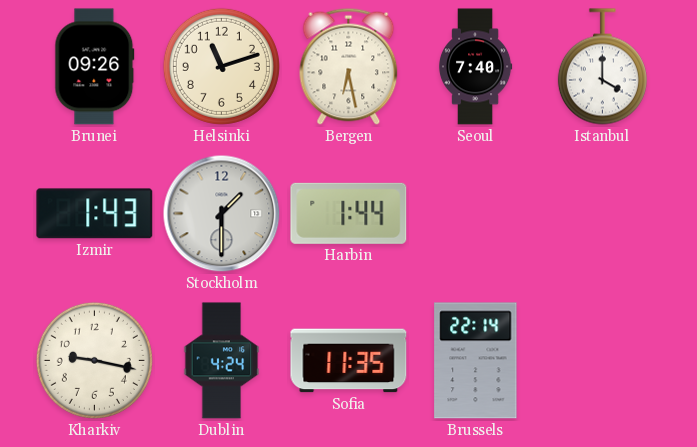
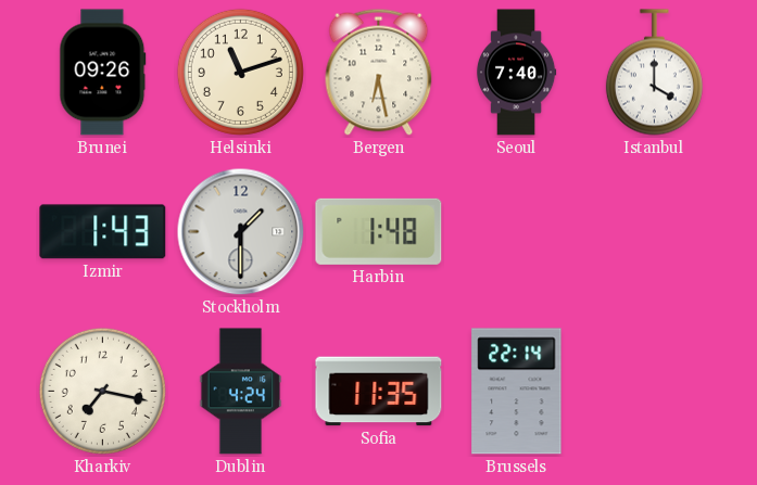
Harbin: 1:44 -> 1:48 (379, 231)
Kharkiv: 9:17 -> 7:17 (102, 391)
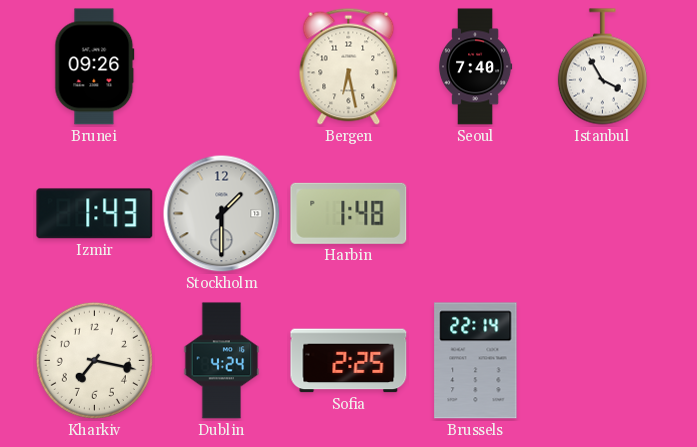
Helsinki: 11:12 -> none (240, 72)
Istanbul: 4:00 -> 3:55 (602, 67)
Sofia: 11:35 -> 2:25 (349, 361)
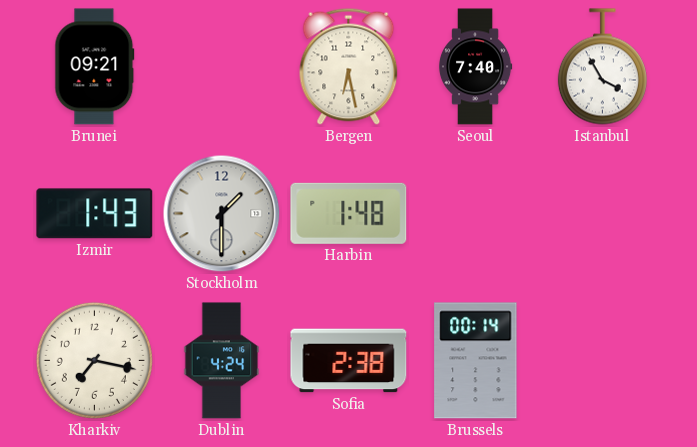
Brunei: 09:26 -> 09:21 (95, 67)
Sofia: 2:25 -> 2:38 (349, 361)
Brussels: 22:14 -> 00:14 (476, 361)
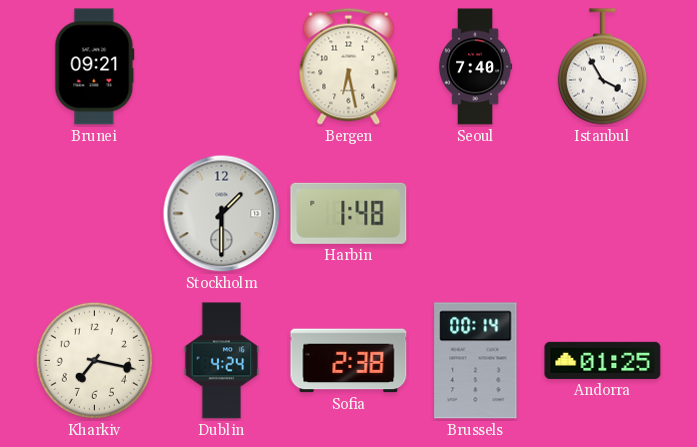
Izmir: 1:43 -> none (95, 214)
Andorra: none -> 01:25 (603, 360)
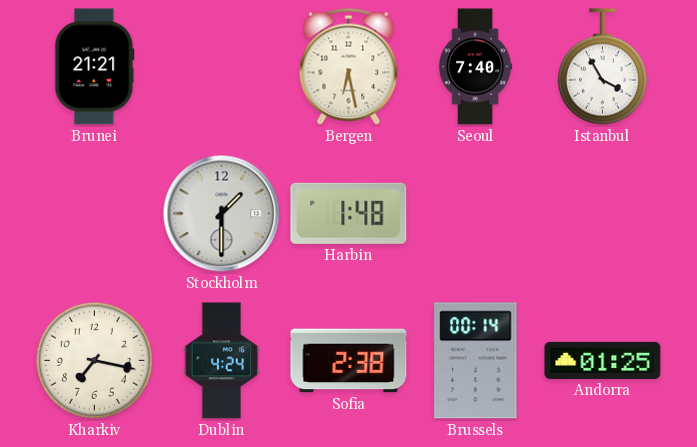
Brunei: 09:21 -> 21:21 (95, 67)
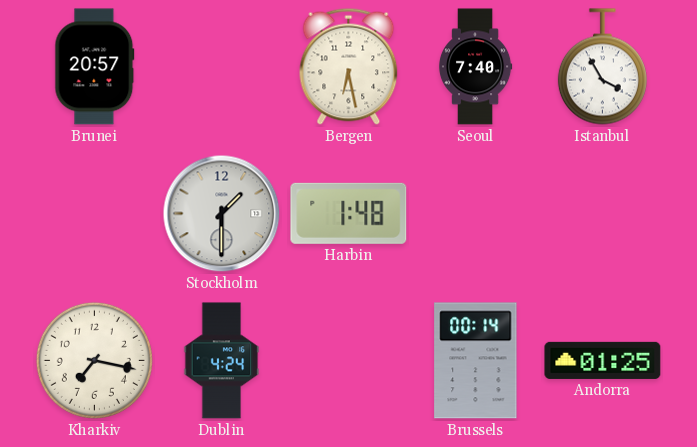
Brunei: 21:21 -> 20:57 (95, 67)
Sofia: 2:38 -> none (349, 361)
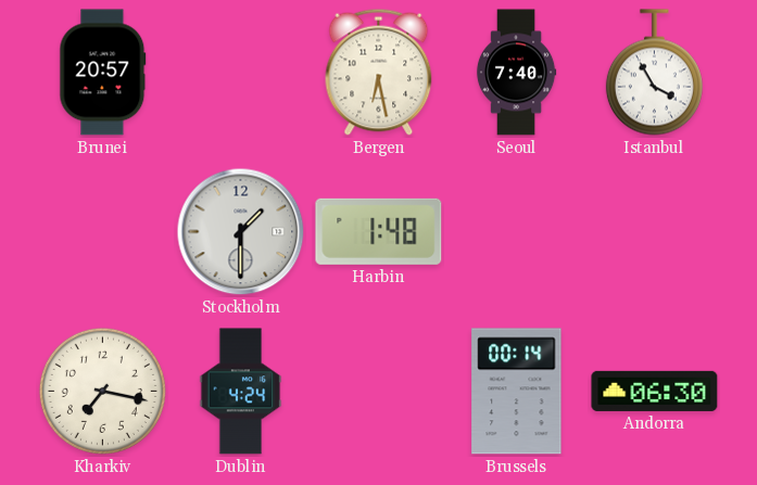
Andorra: 01:25 -> 06:30 (655, 391)
